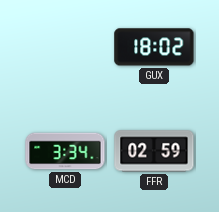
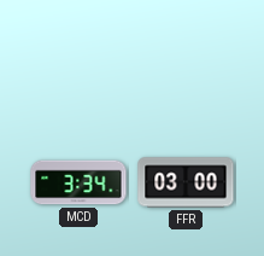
GUX: 18:02 -> none (154, 47)
FFR: 02:59 -> 03:00 (186, 182)
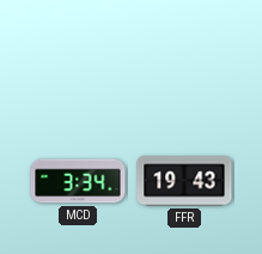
FFR: 03:00 -> 19:43 (184, 181)
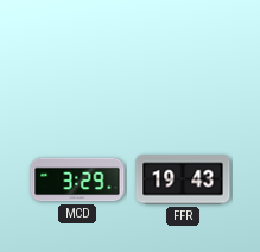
MCD: 3:34 -> 3:29 (77, 179)
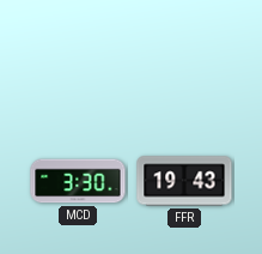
MCD: 3:29 -> 3:30 (78, 181)
